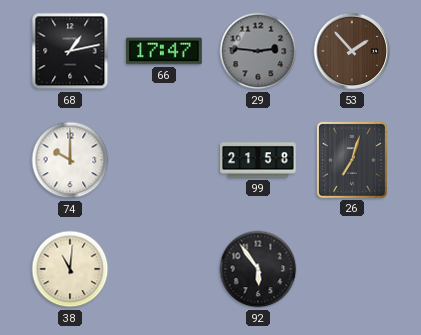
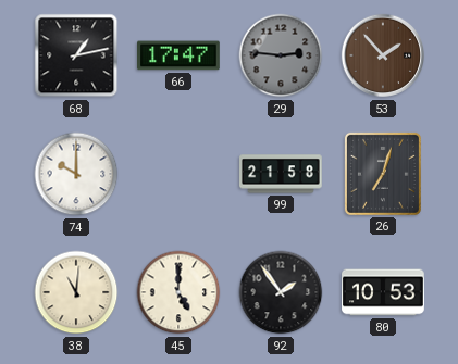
45: none -> 5:00 (178, 292)
92: 5:54 -> 1:54 (281, 292)
80: none -> 10:53 (383, 292)
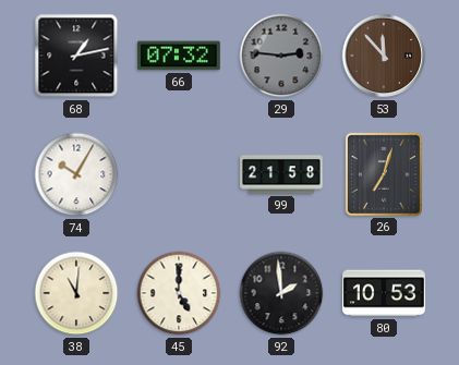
66: 17:47 -> 07:32 (180, 56)
53: 1:53 -> 11:53 (384, 56)
74: 10:00 -> 10:05 (76, 174)
92: 1:54 -> 1:59 (281, 293)
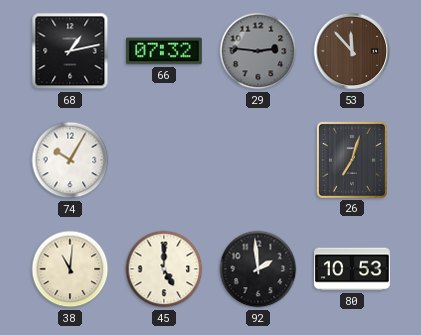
99: 21:58 -> none (281, 174)
